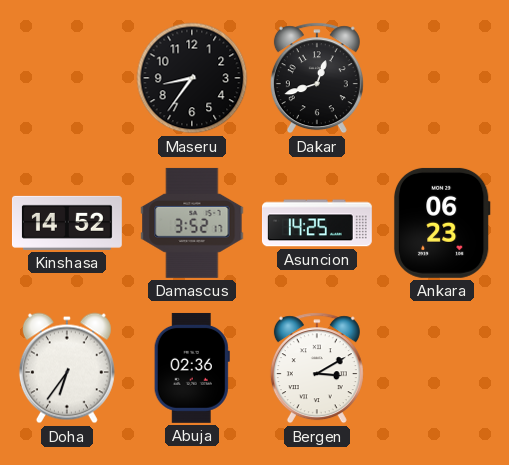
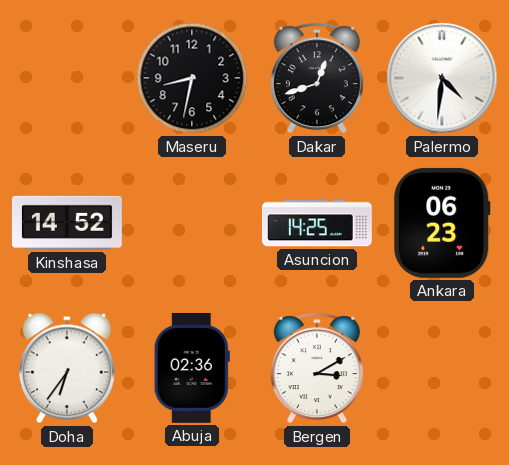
Maseru: 8:36 -> 8:32 (192, 78)
Palermo: none -> 4:31 (442, 78)
Damascus: 3:52 -> none (192, 223)
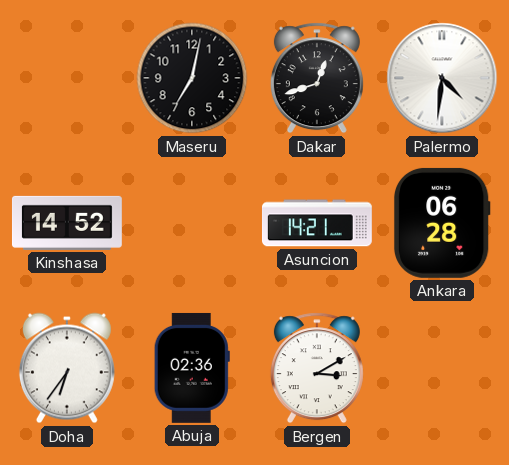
Maseru: 8:32 -> 7:02 (192, 78)
Asuncion: 14:25 -> 14:21 (317, 223)
Ankara: 06:23 -> 06:28 (442, 223)
